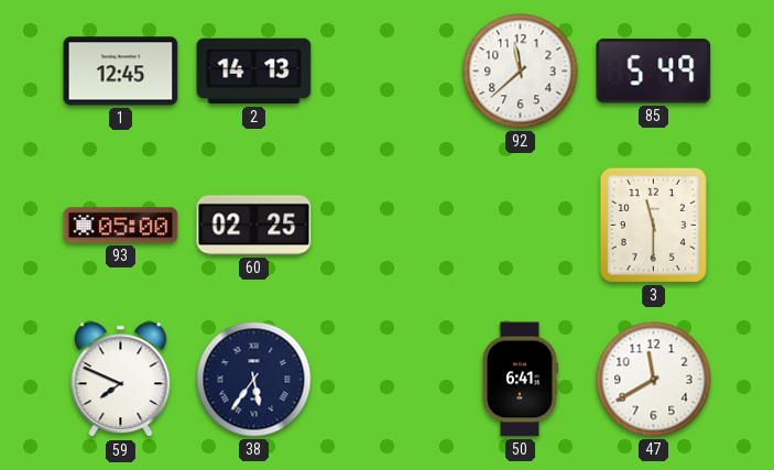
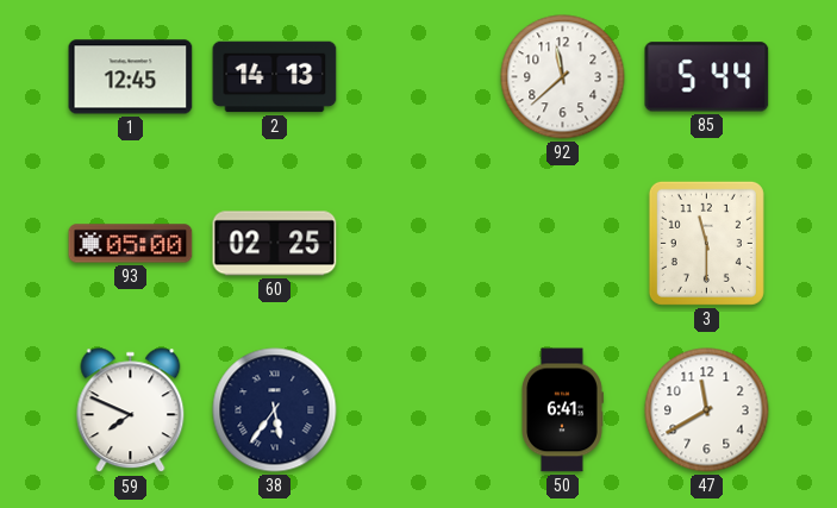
85: 5:49 -> 5:44 (707, 77)
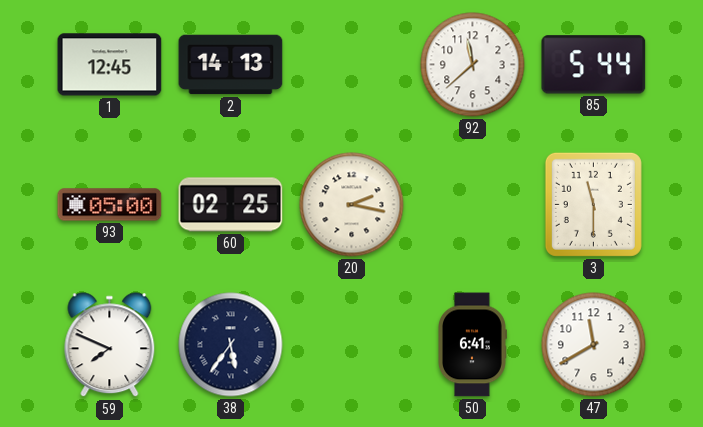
20: none -> 2:17 (352, 205)
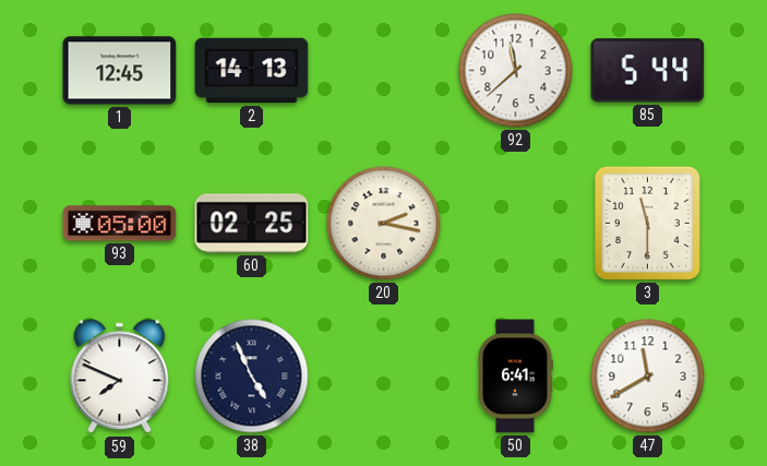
38: 5:36 -> 4:56 (252, 377)
